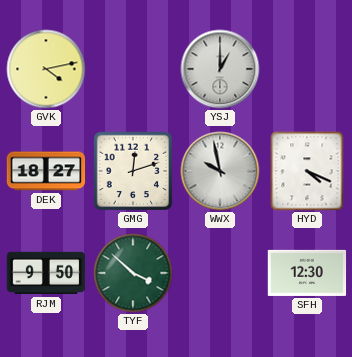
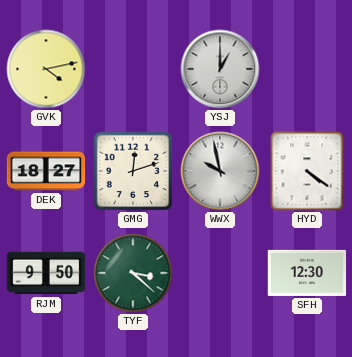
HYD: 4:19 -> 4:21 (307, 171)
TYF: 3:52 -> 3:22 (133, 273)
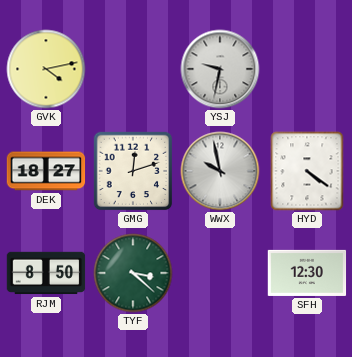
YSJ: 1:00 -> 9:32 (220, 69)
RJM: 9:50 -> 8:50 (46, 273)
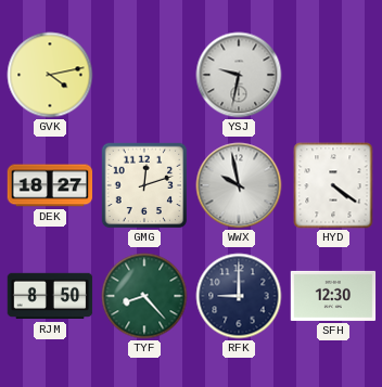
TYF: 3:22 -> 8:23 (144, 296)
RFK: none -> 9:00 (239, 296)
